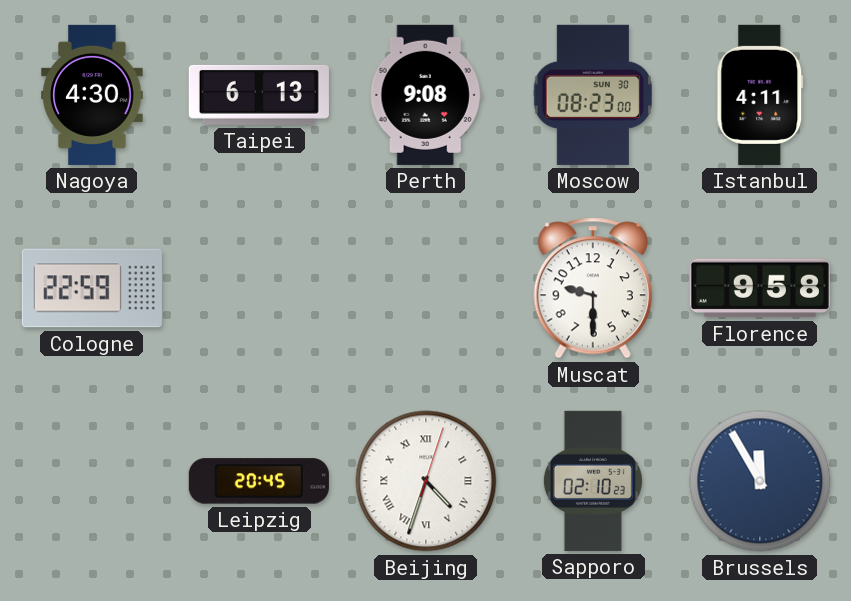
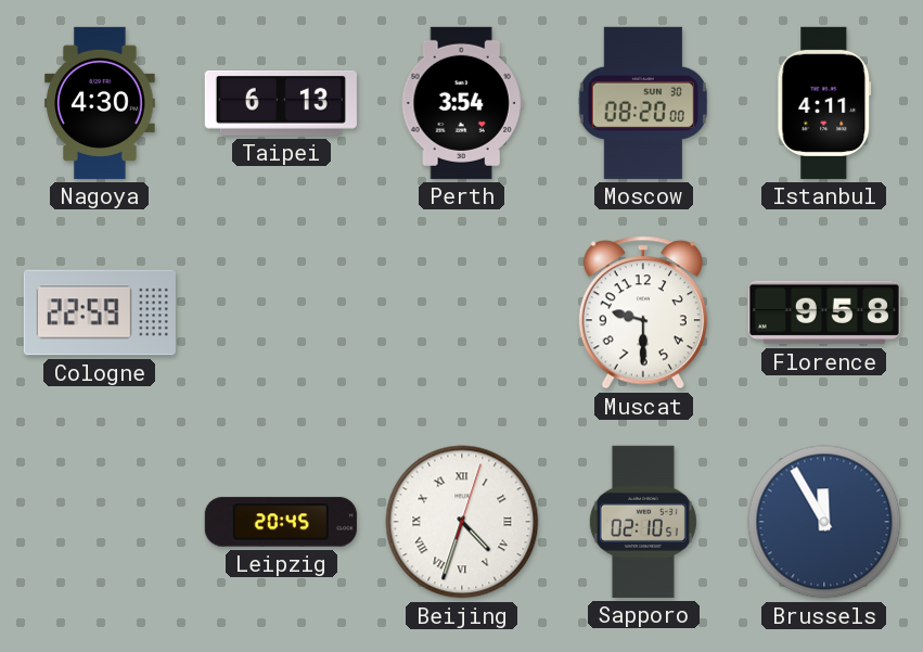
Perth: 9:08 -> 3:54 (462, 103)
Moscow: 08:23 -> 08:20 (643, 103)
Sapporo: 02:10:23 -> 02:10:51 (643, 522)
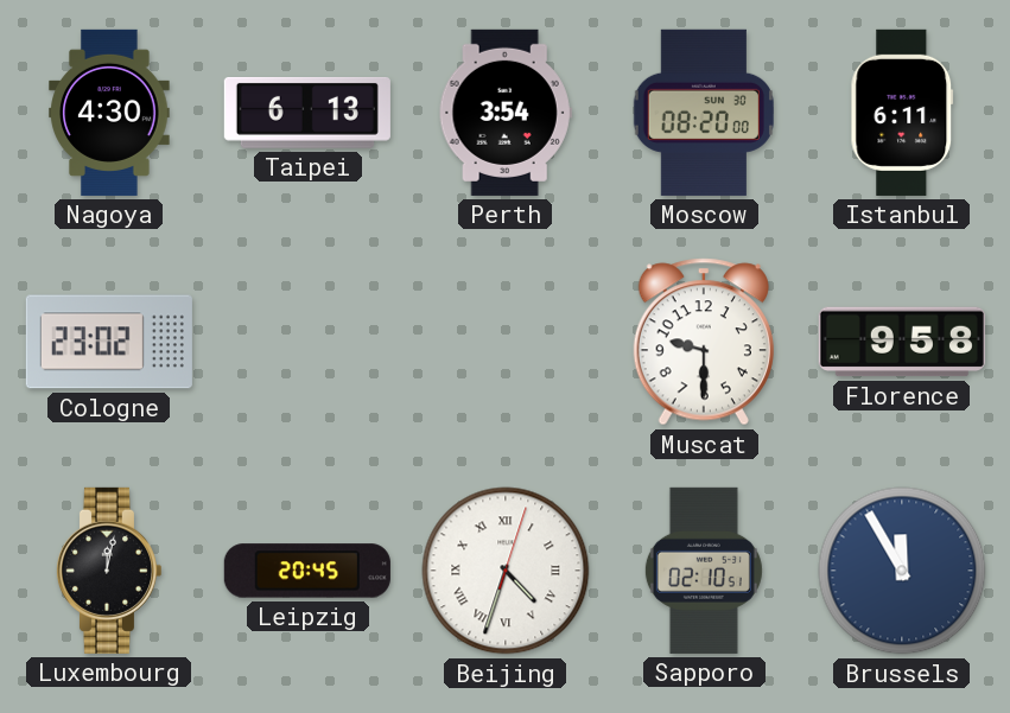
Istanbul: 4:11 -> 6:11 (902, 113)
Cologne: 22:59 -> 23:02 (109, 342)
Luxembourg: none -> 12:02 (108, 571)
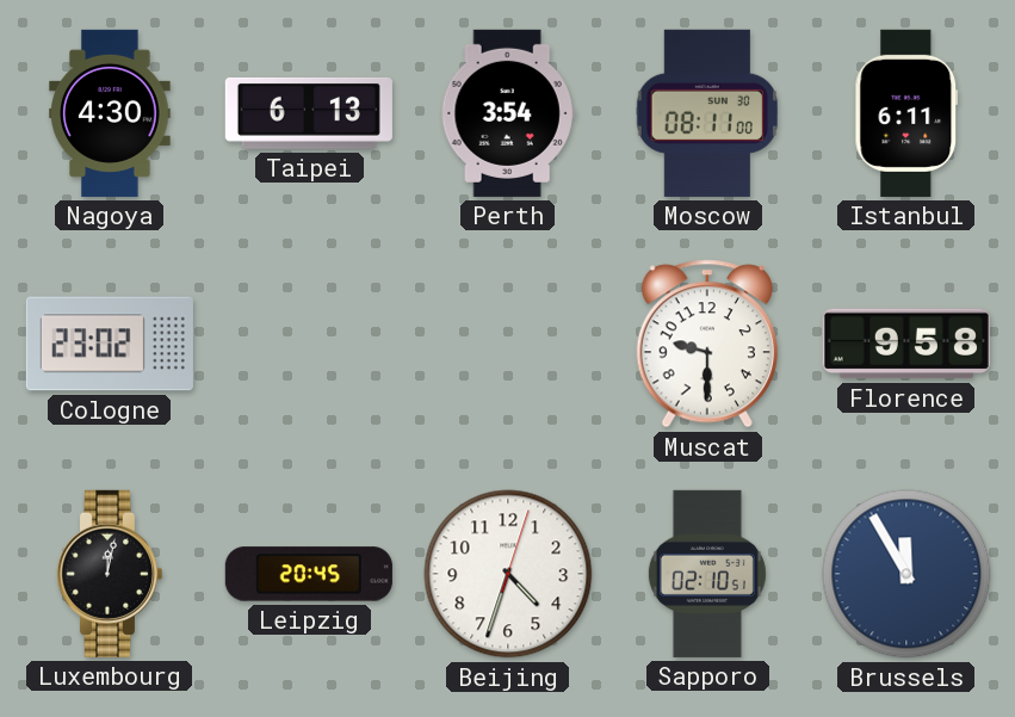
Moscow: 08:20 -> 08:11 (707, 113)
Beijing numerals: Roman -> Arabic (508, 574)
